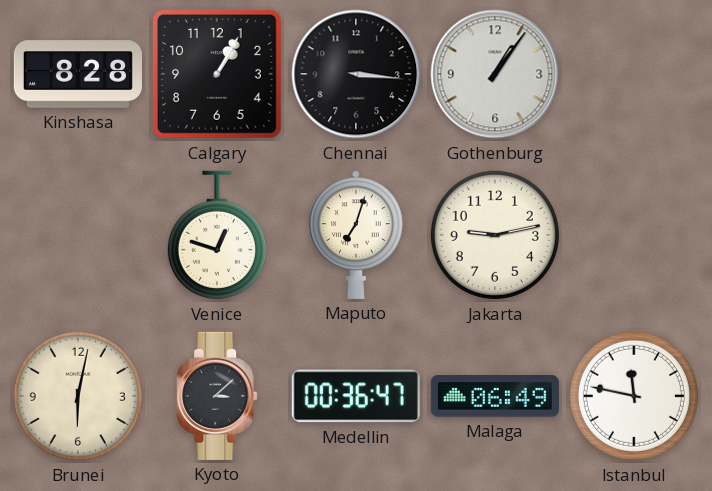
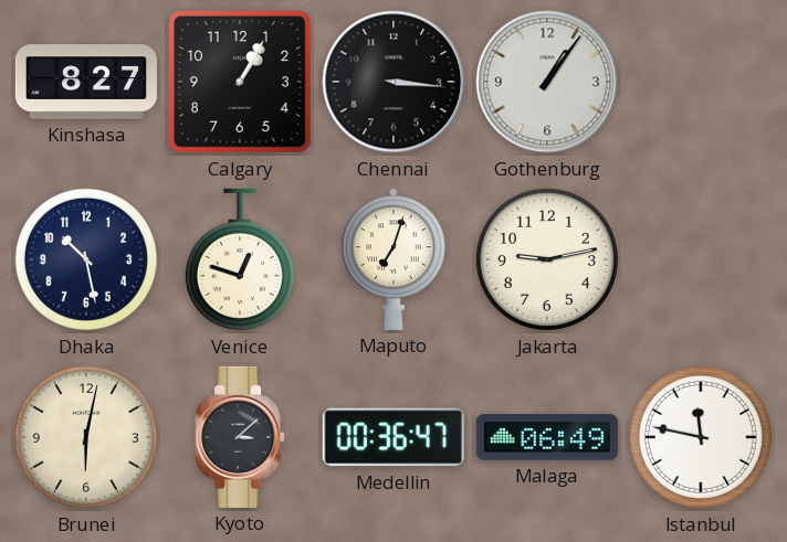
Kinshasa: 8:28 -> 8:27 (86, 82)
Dhaka: none -> 10:28 (86, 259)
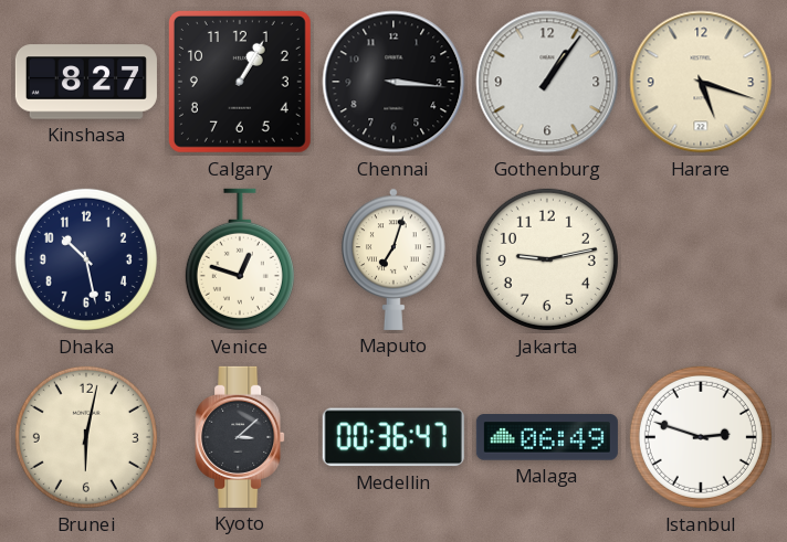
Harare: none -> 5:18 (701, 82)
Istanbul: 11:47 -> 2:48 (701, 437)
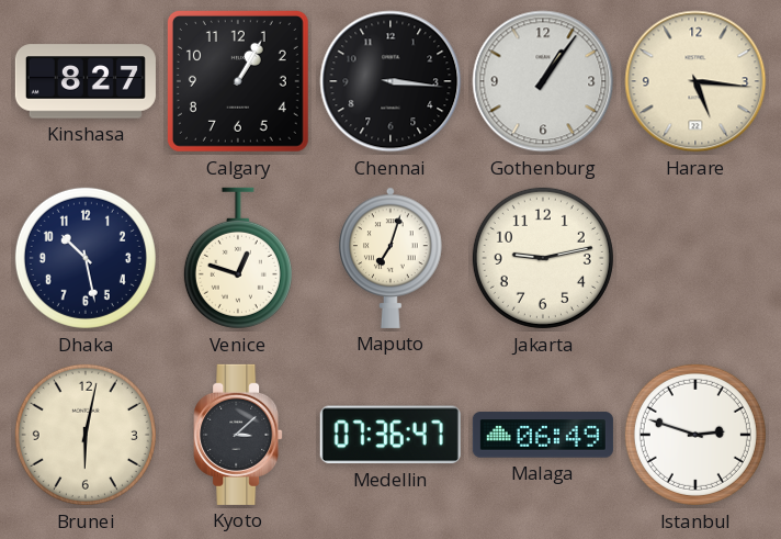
Harare: 5:18 -> 5:16 (695, 81)
Medellin: 00:36 -> 07:36 (390, 435)
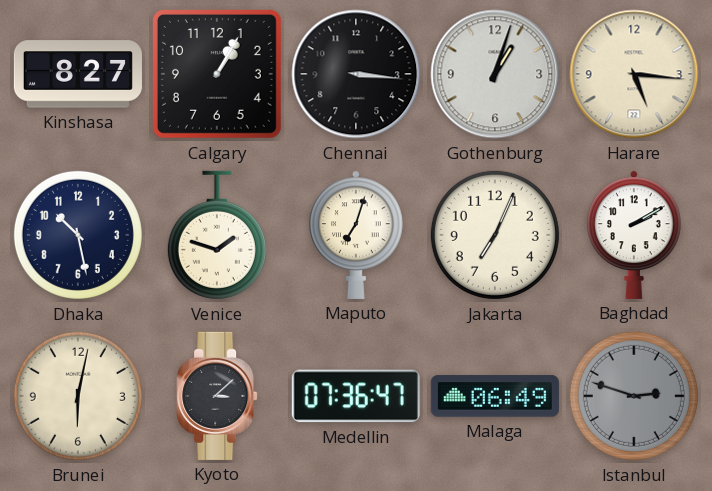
Gothenburg: 1:06 -> 1:03 (495, 74)
Venice: 12:48 -> 1:48 (217, 235)
Jakarta: 9:13 -> 7:04 (495, 235)
Baghdad: none -> 2:10 (634, 235)
Istanbul dial: white -> grey (634, 396)
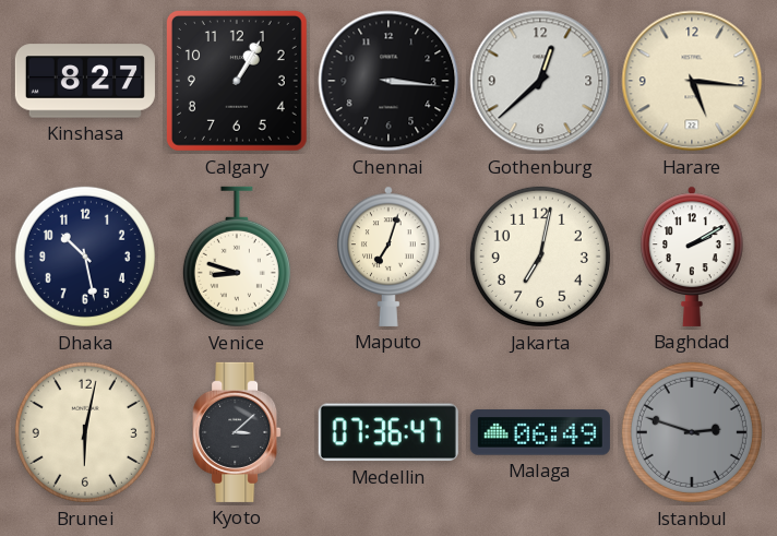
Gothenburg: 1:03 -> 12:38 (540, 81)
Venice: 1:48 -> 8:48 (237, 257)
Jakarta: 7:04 -> 7:02 (540, 257)
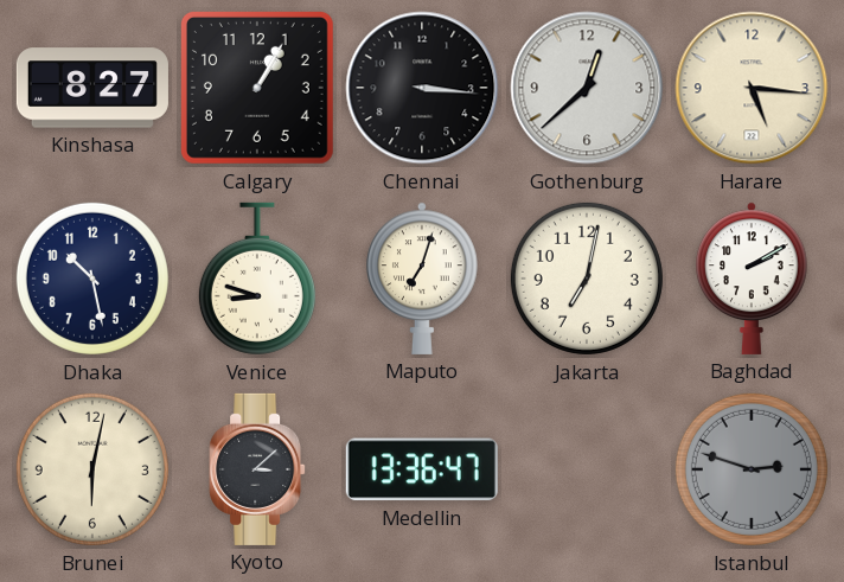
Medellin: 07:36 -> 13:36 (422, 469)
Malaga: 06:49 -> none (540, 432)
